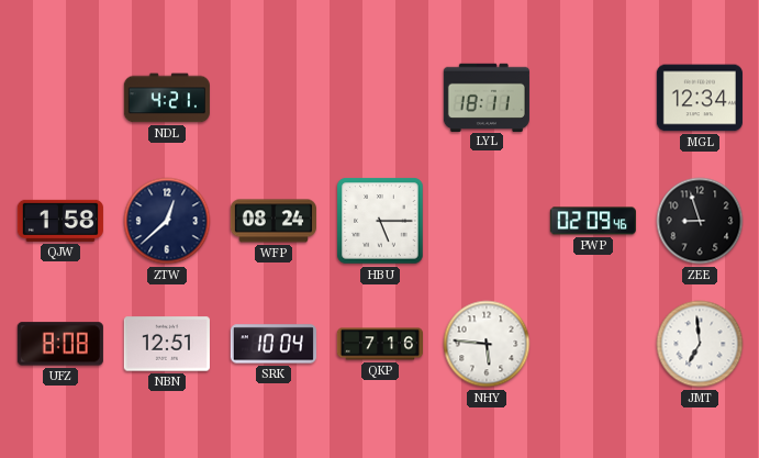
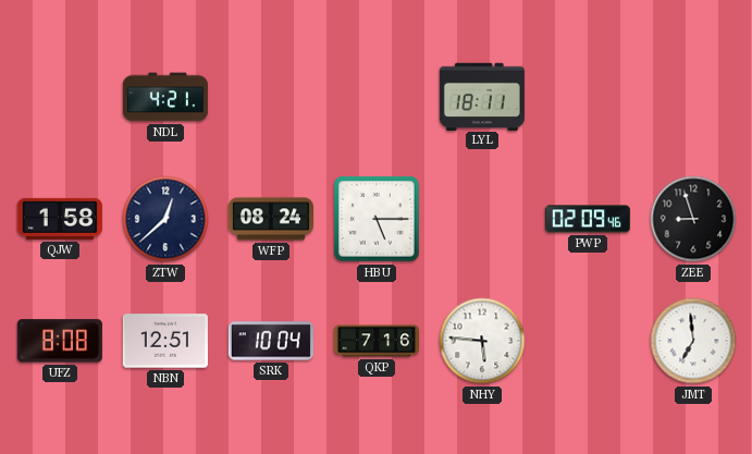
MGL: 12:34 -> none (700, 98)
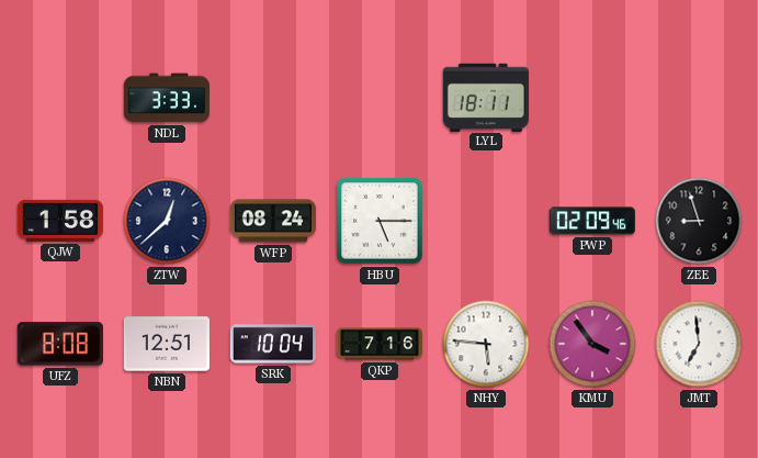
NDL: 4:21 -> 3:33 (167, 98)
KMU: none -> 3:54 (592, 344)
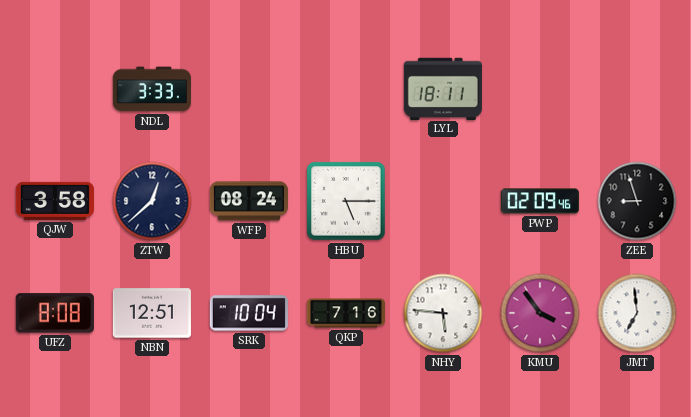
QJW: 1:58 -> 3:58 (55, 201)
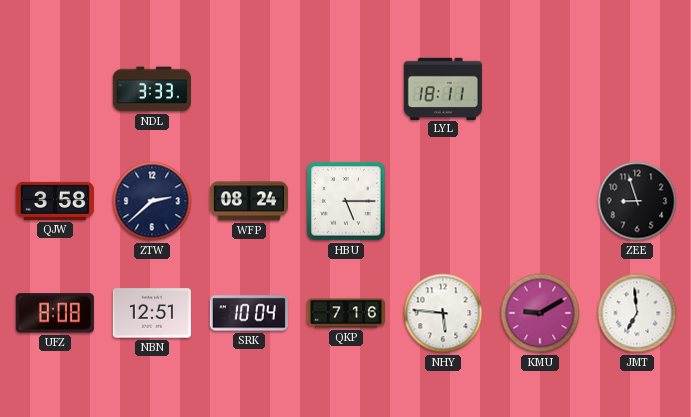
ZTW: 12:38 -> 2:38 (152, 201)
PWP: 02:09 -> none (540, 201)
KMU: 3:54 -> 9:10 (540, 313)
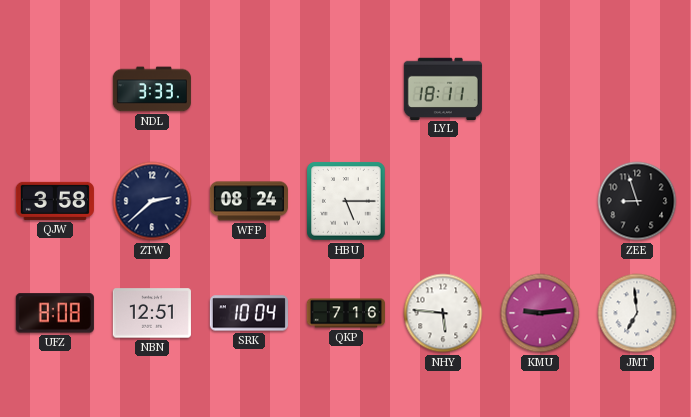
KMU: 9:10 -> 9:14 (540, 313)
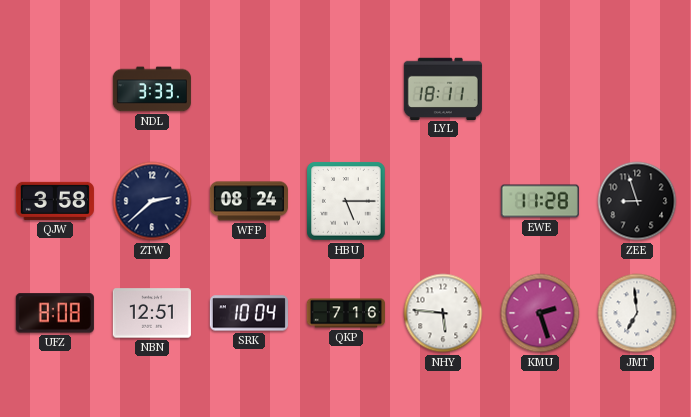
EWE: none -> 11:28 (540, 201)
KMU: 9:14 -> 2:27 (540, 313)
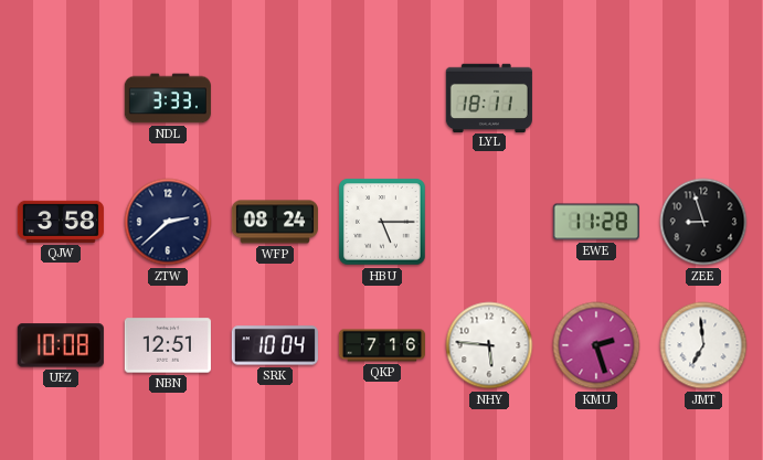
UFZ: 8:08 -> 10:08 (61, 345)
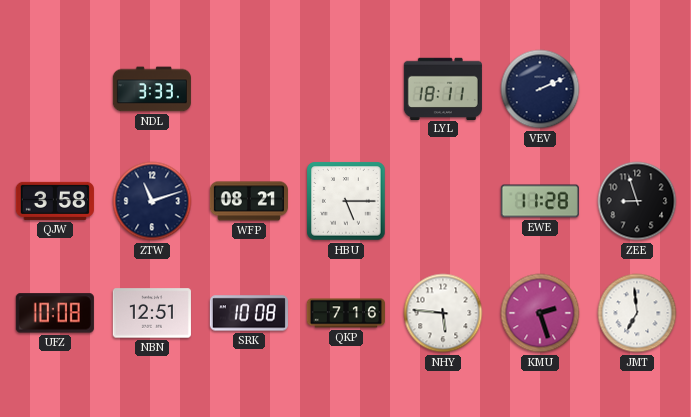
VEV: none -> 2:11 (540, 89)
ZTW: 2:38 -> 11:12 (152, 201)
WFP: 08:24 -> 08:21 (249, 201)
SRK: 10:04 -> 10:08 (249, 313)
